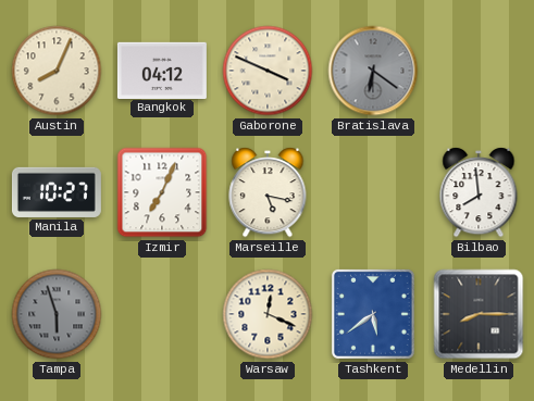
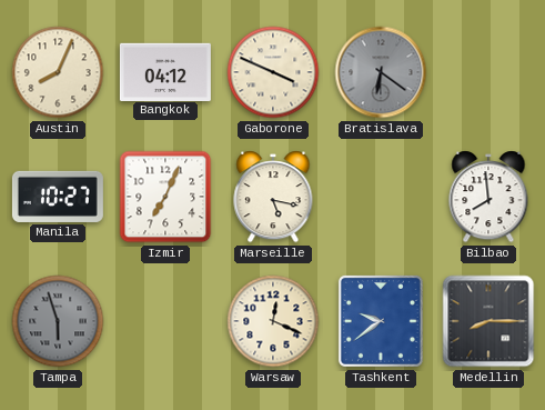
Tashkent: 5:39 -> 9:39 (381, 321)
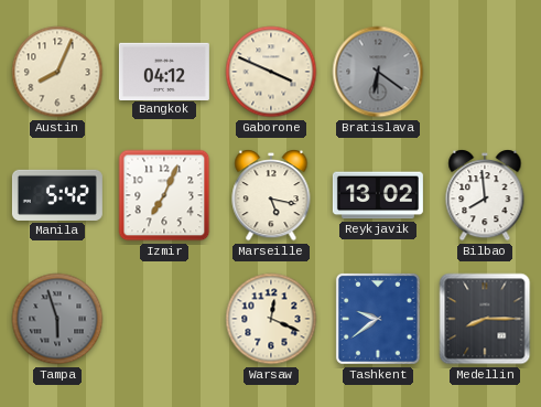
Manila: 10:27 -> 5:42 (57, 195)
Reykjavik: none -> 13:02 (378, 195)
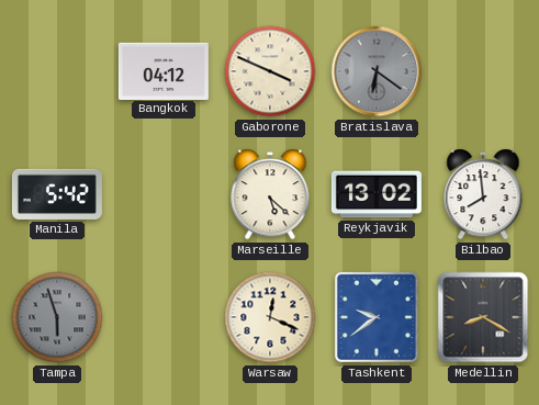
Austin: 8:04 -> none (57, 72)
Izmir: 7:04 -> none (164, 195)
Marseille: 5:17 -> 5:22 (270, 194)
Medellin: 8:15 -> 8:20 (483, 317)
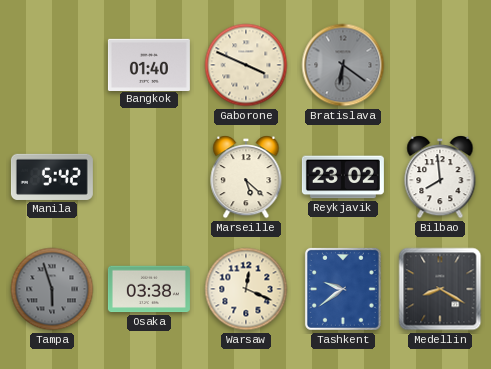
Bangkok: 04:12 -> 01:40 (149, 64)
Reykjavik: 13:02 -> 23:02 (343, 177)
Osaka: none -> 03:38 (149, 289)
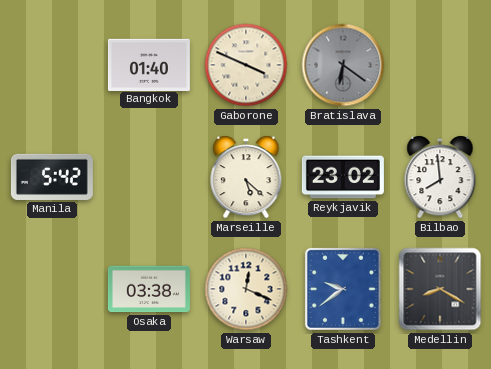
Tampa: 5:57 -> none (52, 289)
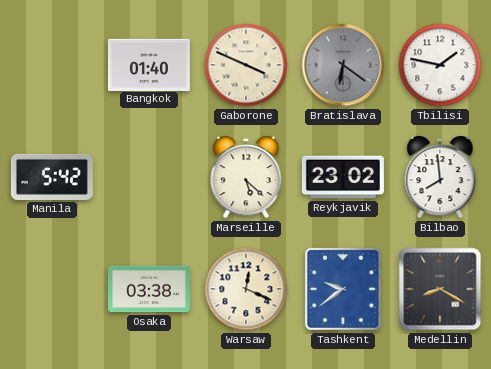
Tbilisi: none -> 1:47 (440, 65)
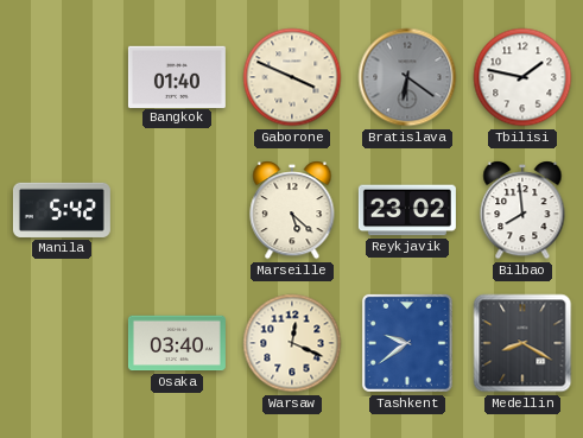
Osaka: 03:38 -> 03:40 (177, 343)
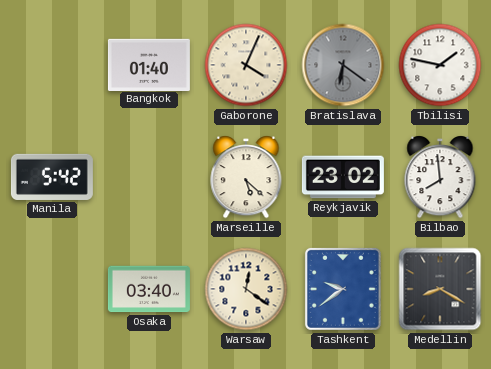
Gaborone: 3:49 -> 4:04 (246, 65)
Warsaw: 12:19 -> 12:21 (246, 289)
